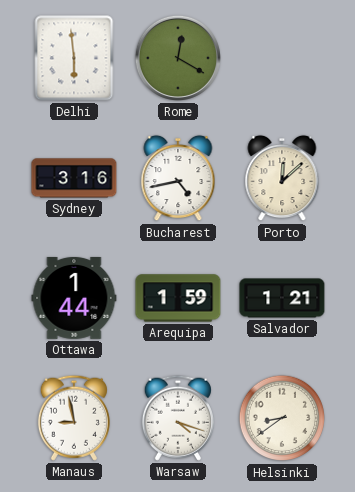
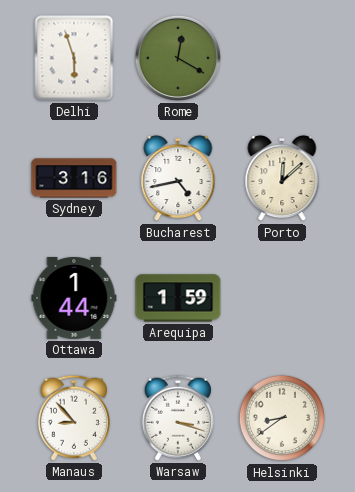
Delhi: 5:59 -> 5:57 (74, 58)
Salvador: 1:21 -> none (282, 298)
Manaus: 8:58 -> 8:53 (74, 418)
Warsaw: 4:18 -> 3:18 (178, 418)
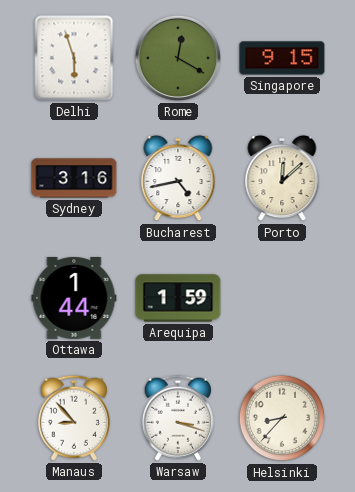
Singapore: none -> 9:15 (282, 58)
Helsinki: 8:39 -> 8:37 (282, 418)
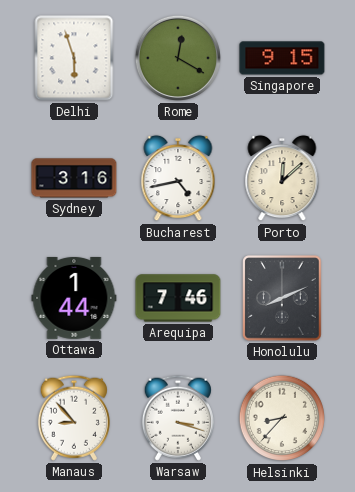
Arequipa: 1:59 -> 7:46 (178, 298)
Honolulu: none -> 8:11 (282, 298)
